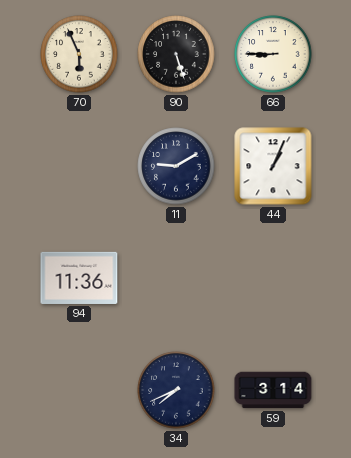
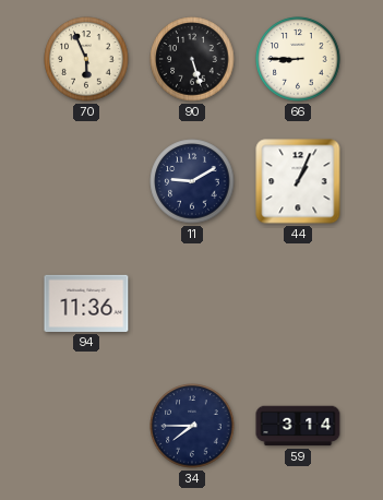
34: 7:41 -> 7:45 (192, 426)
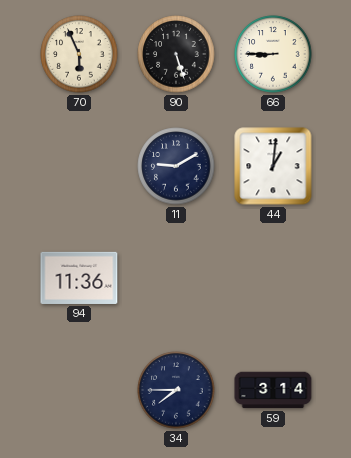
44: 1:04 -> 1:01 (273, 166)
